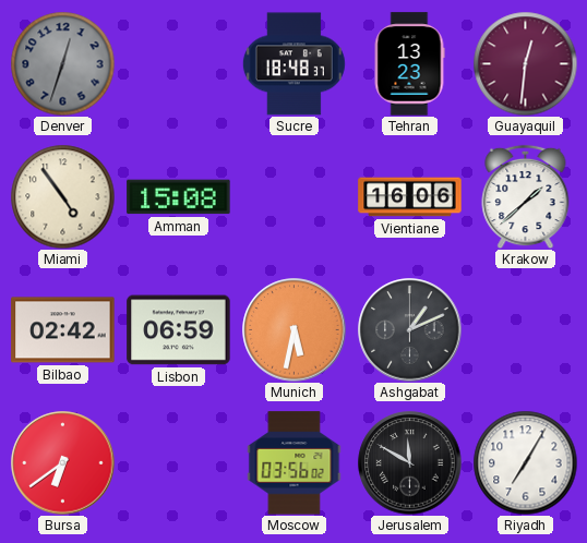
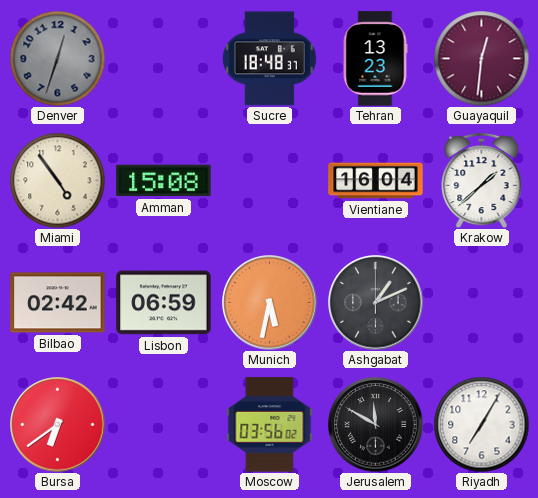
Vientiane: 16:06 -> 16:04 (376, 181)
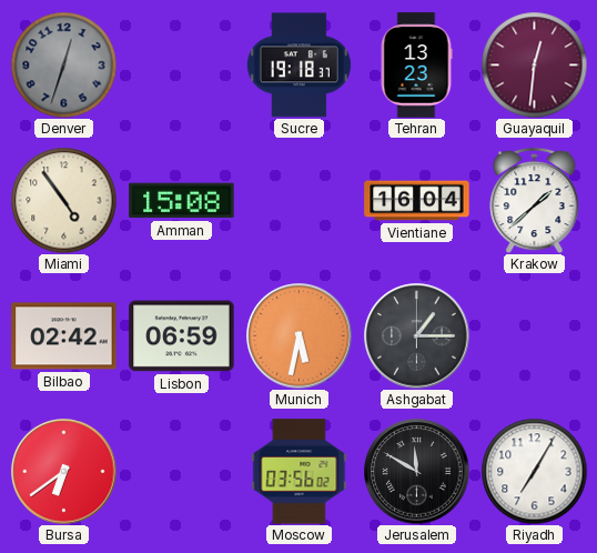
Sucre: 18:48 -> 19:18 (298, 66)
Ashgabat: 1:11 -> 1:15 (417, 336)
